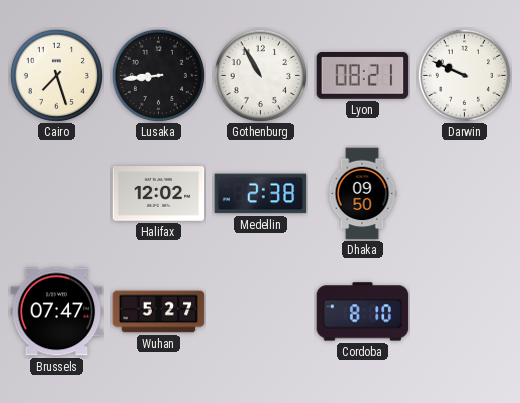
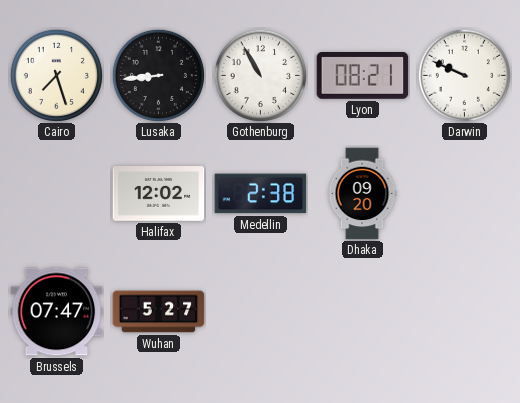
Dhaka: 09:50 -> 09:20 (362, 194)
Cordoba: 8:10 -> none (363, 312)
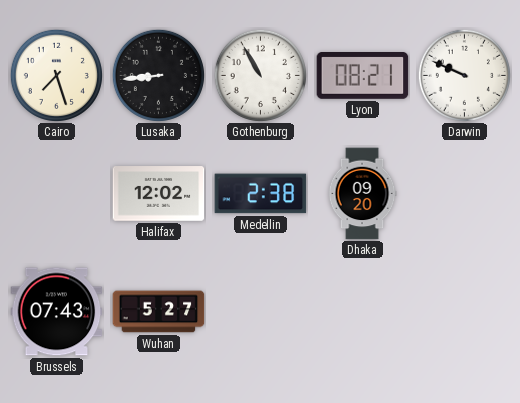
Brussels: 07:47 -> 07:43 (57, 312)
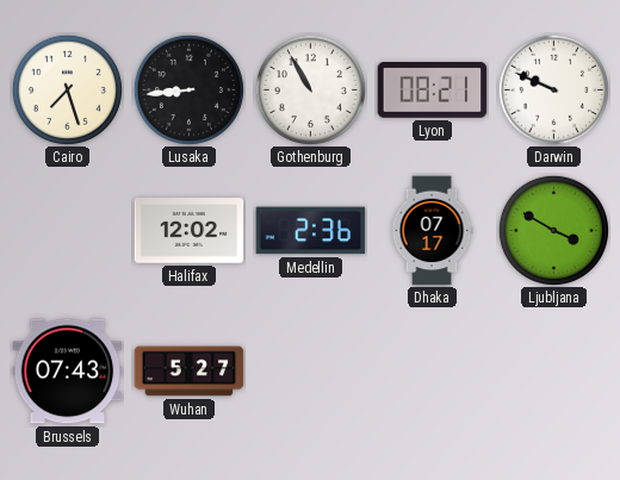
Medellin: 2:38 -> 2:36 (311, 231)
Dhaka: 09:20 -> 07:17 (432, 231)
Ljubljana: none -> 3:50 (553, 230)
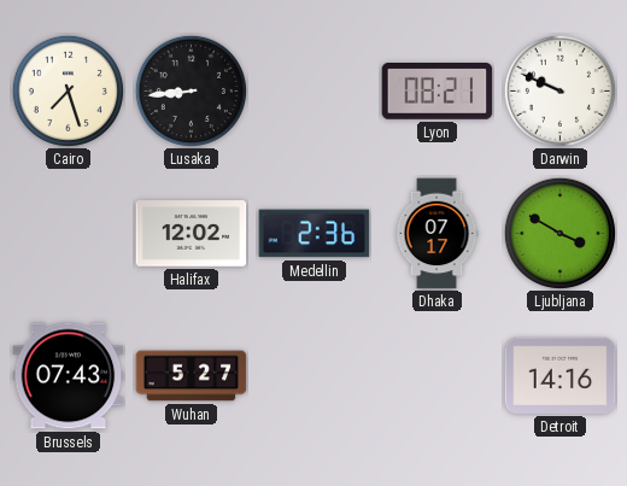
Gothenburg: 10:55 -> none (310, 89)
Detroit: none -> 14:16 (561, 375)
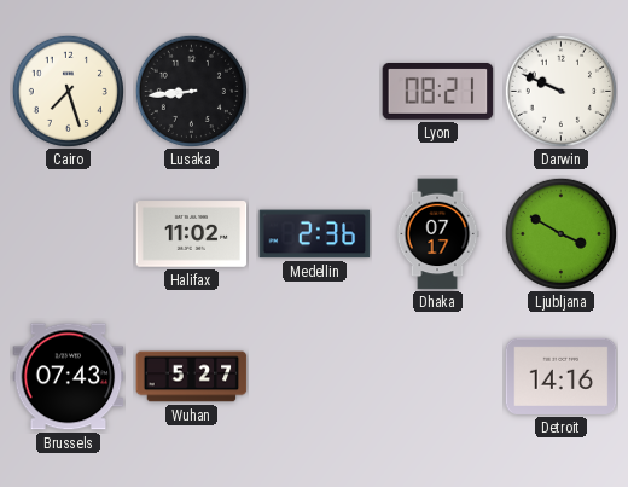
Halifax: 12:02 -> 11:02 (192, 234)
